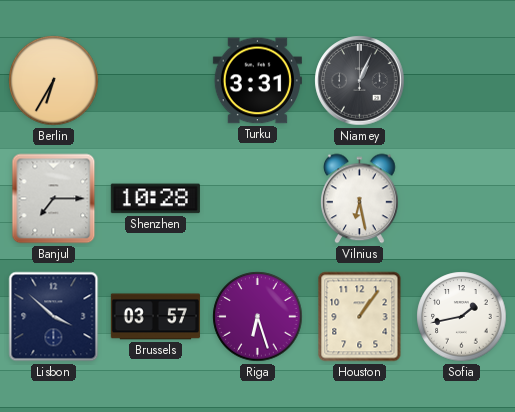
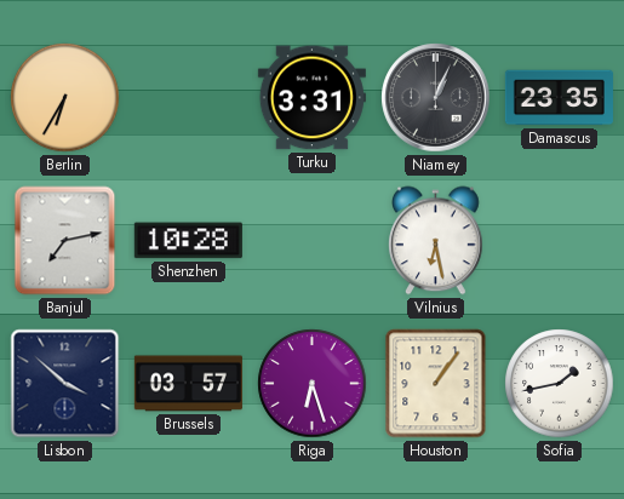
Damascus: none -> 23:35 (559, 98)
Banjul: 7:15 -> 7:13 (65, 241)
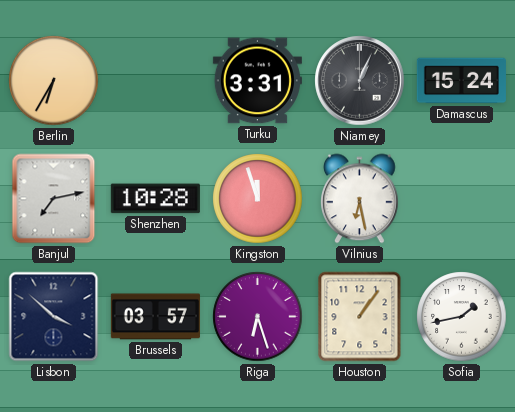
Damascus: 23:35 -> 15:24 (461, 81)
Kingston: none -> 11:57 (258, 199)
